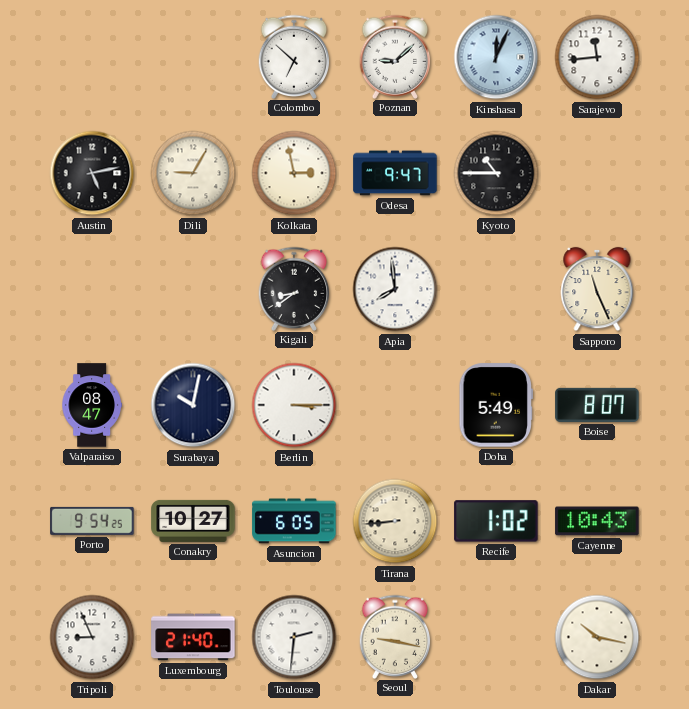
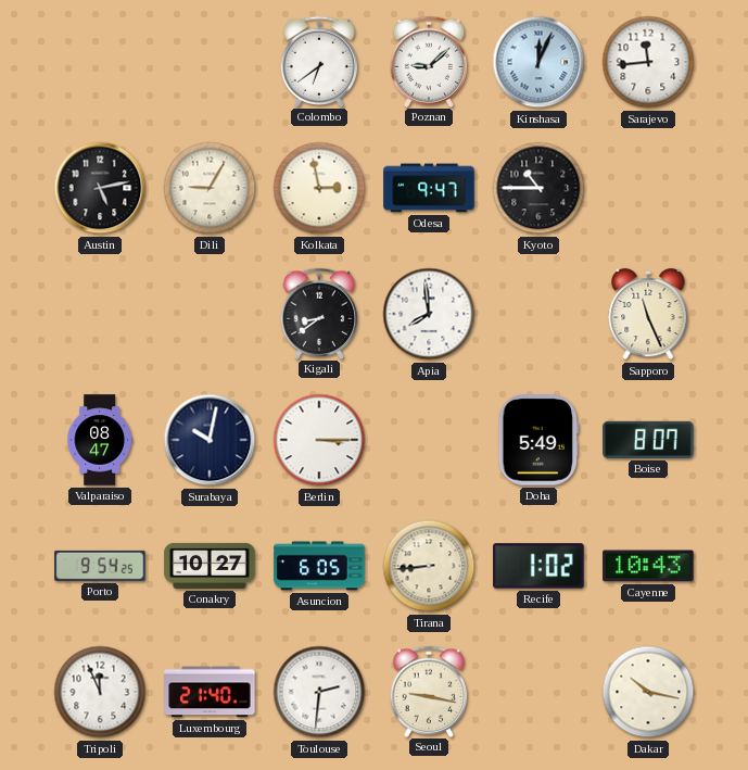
Colombo: 6:52 -> 6:39 (319, 61)
Tripoli: 8:56 -> 11:56 (100, 692)
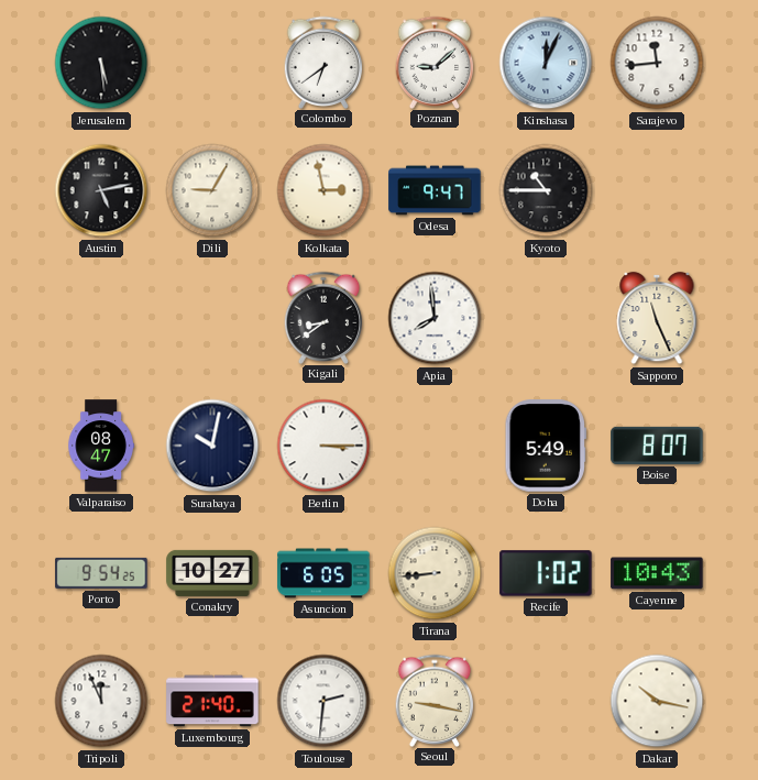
Jerusalem: none -> 5:29 (101, 63)
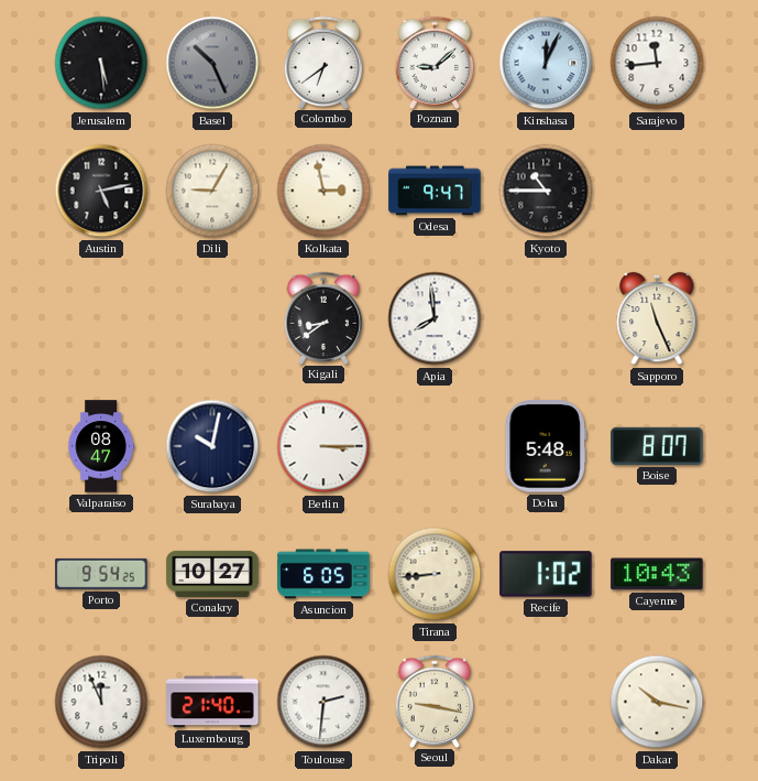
Basel: none -> 10:26 (212, 63)
Doha: 5:49 -> 5:48 (545, 446)
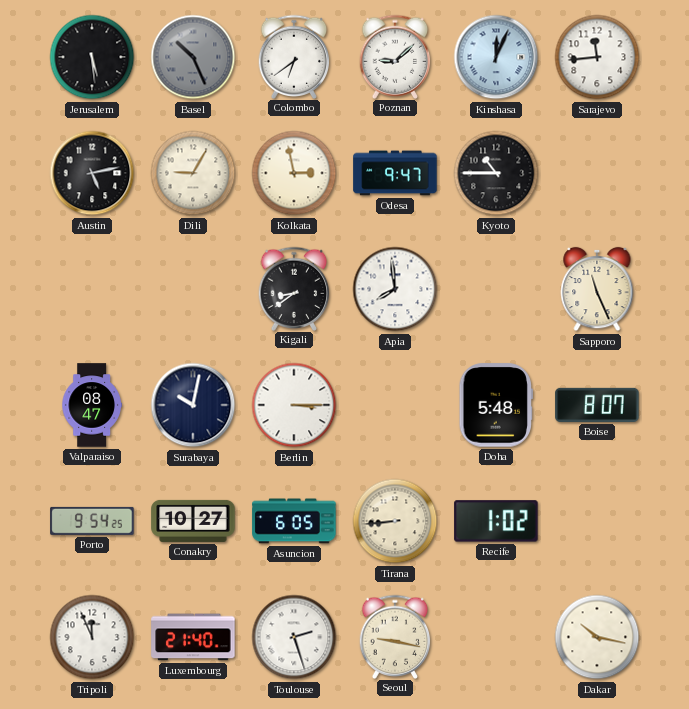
Cayenne: 10:43 -> none (657, 574)
Toulouse: 2:31 -> 2:27 (294, 637)
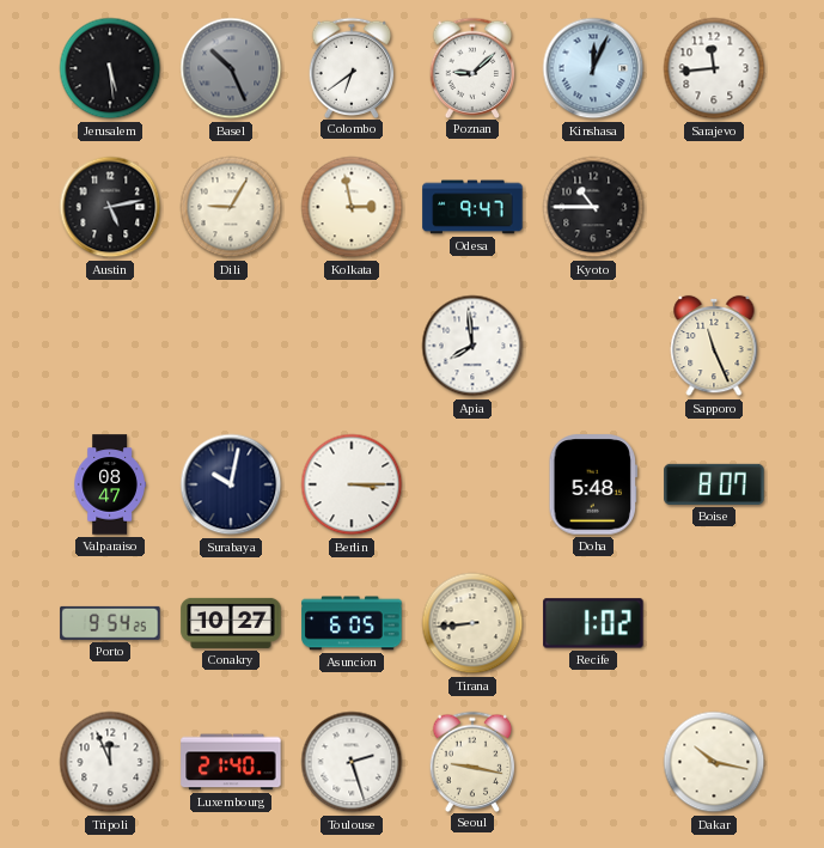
Kigali: 8:39 -> none (294, 288)
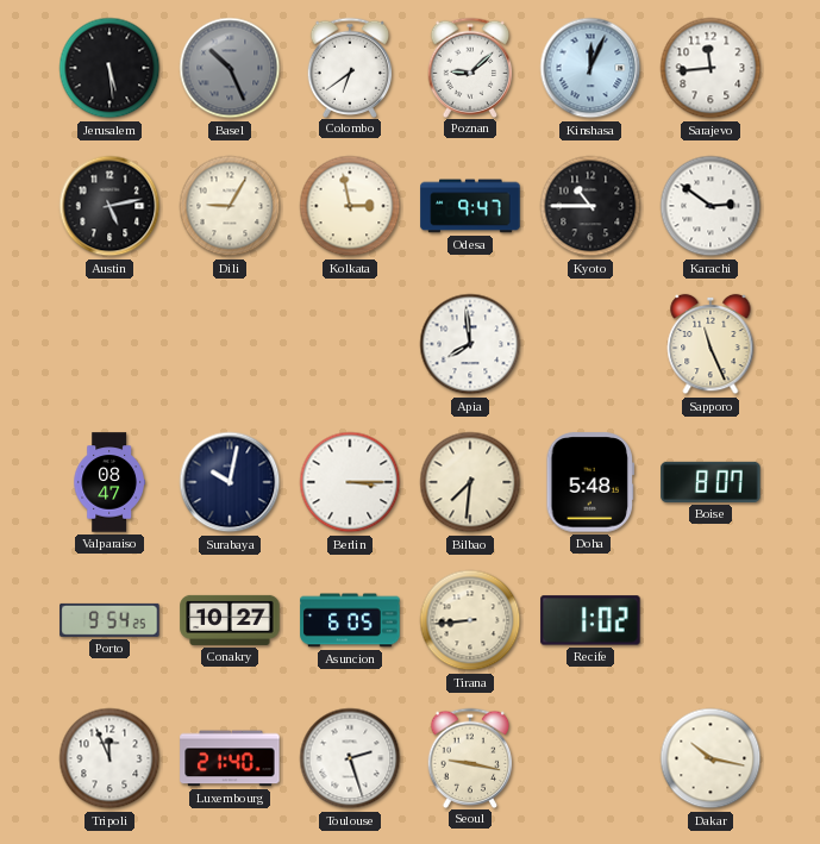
Karachi: none -> 2:51 (711, 206)
Bilbao: none -> 7:31 (470, 482)
